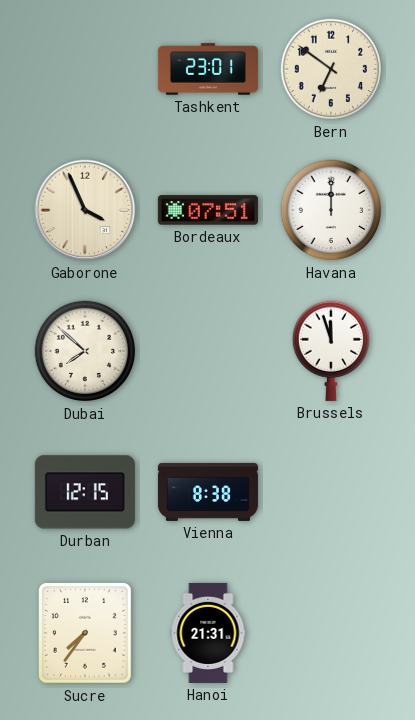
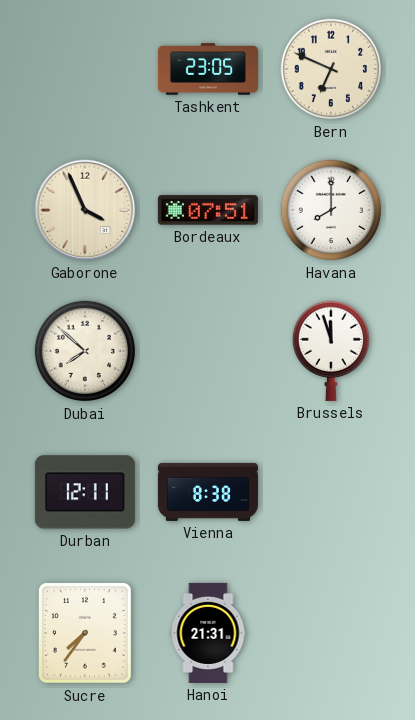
Tashkent: 23:01 -> 23:05 (208, 69)
Bern: 6:51 -> 6:49 (331, 69)
Havana: 12:00 -> 8:00 (331, 210)
Durban: 12:15 -> 12:11 (85, 492)
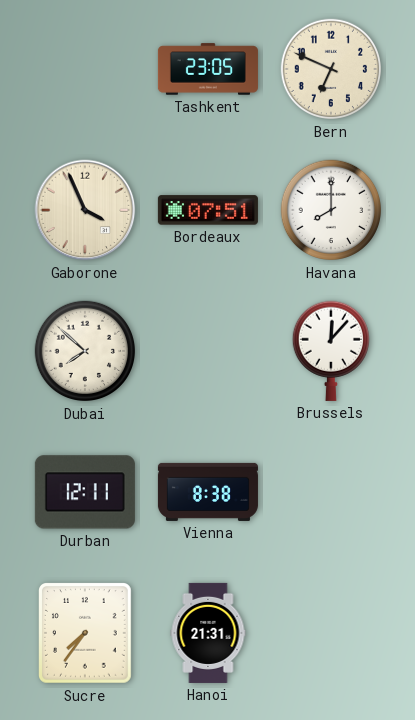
Brussels: 11:57 -> 12:07 (330, 351)
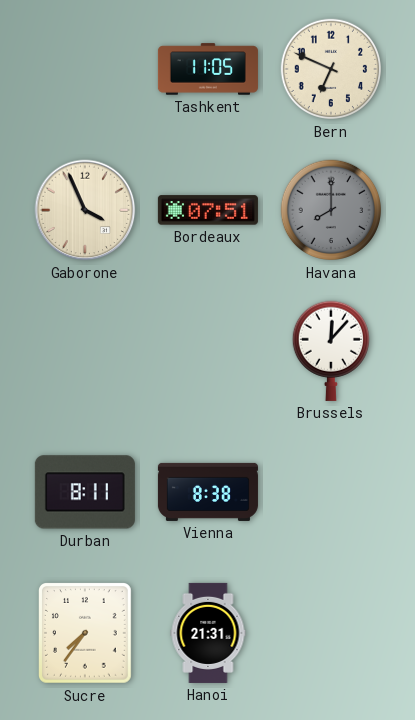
Tashkent: 23:05 -> 11:05 (208, 69)
Havana dial: white -> grey (331, 210)
Dubai: 7:52 -> none (85, 351)
Durban: 12:11 -> 8:11 (85, 492)
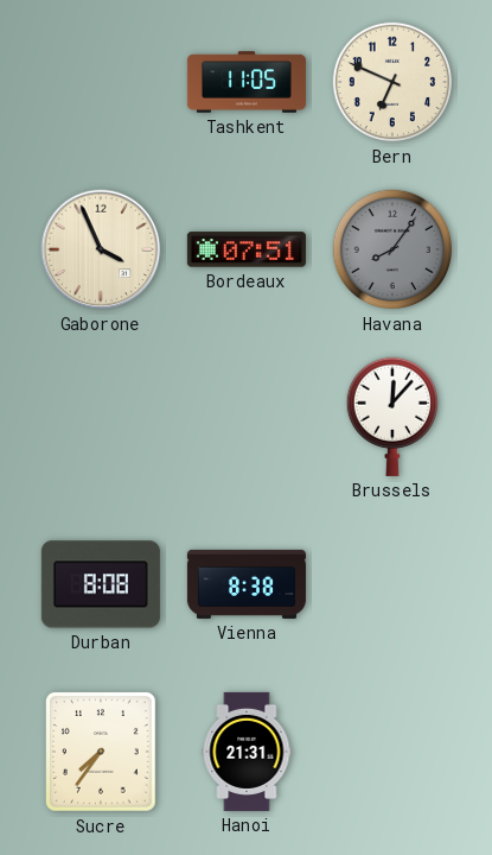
Havana: 8:00 -> 8:06 (392, 249)
Durban: 8:11 -> 8:08 (101, 584)
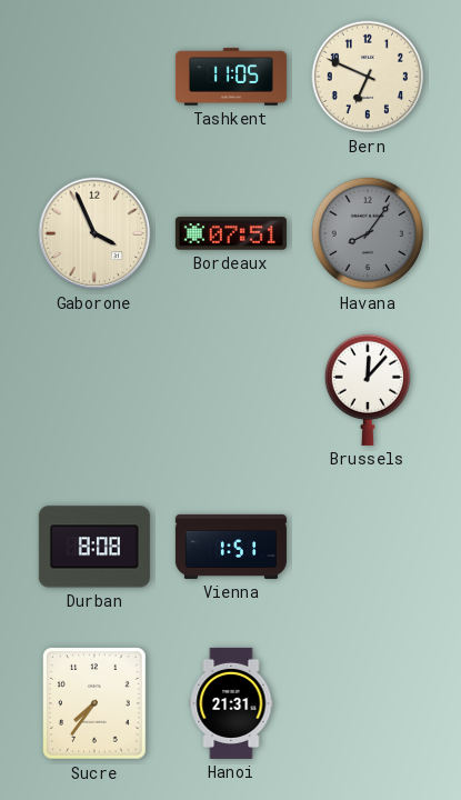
Vienna: 8:38 -> 1:51 (231, 547)
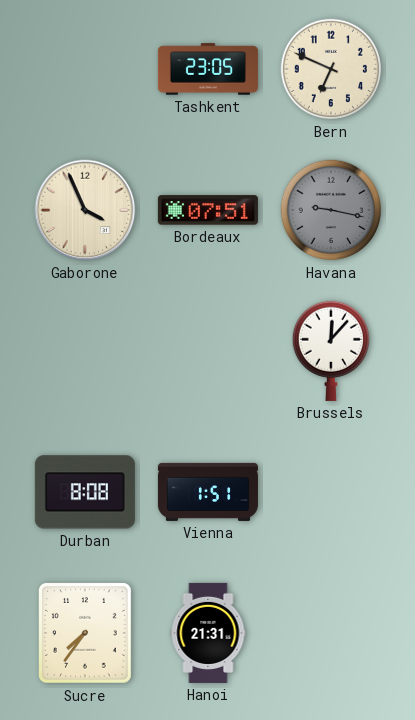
Tashkent: 11:05 -> 23:05 (208, 69)
Havana: 8:06 -> 9:17 (331, 210)
